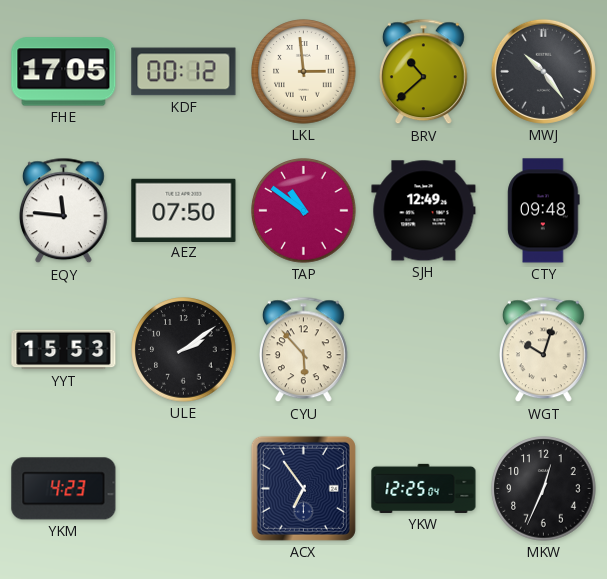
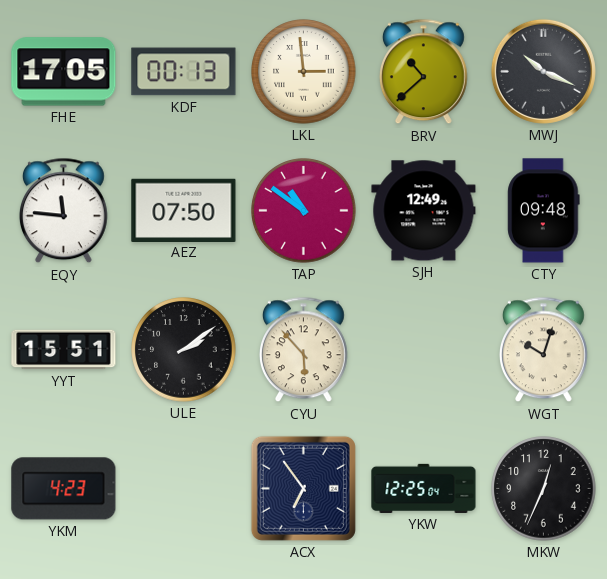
KDF: 00:12 -> 00:13 (184, 72)
MWJ: 10:24 -> 10:19 (543, 71)
YYT: 15:53 -> 15:51 (64, 350)
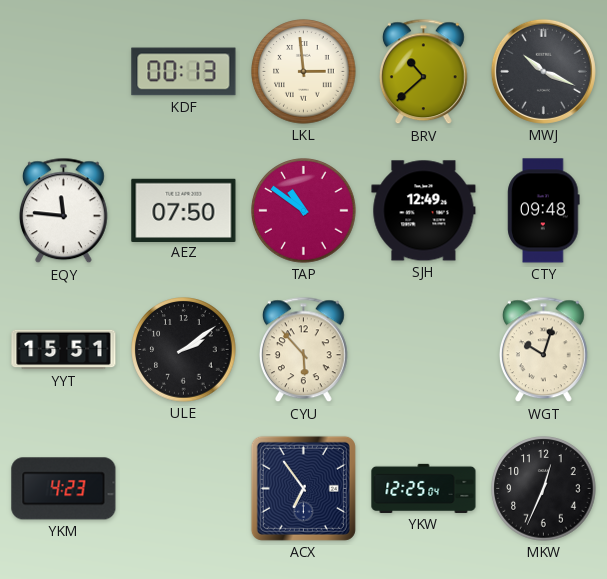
FHE: 17:05 -> none (64, 72)
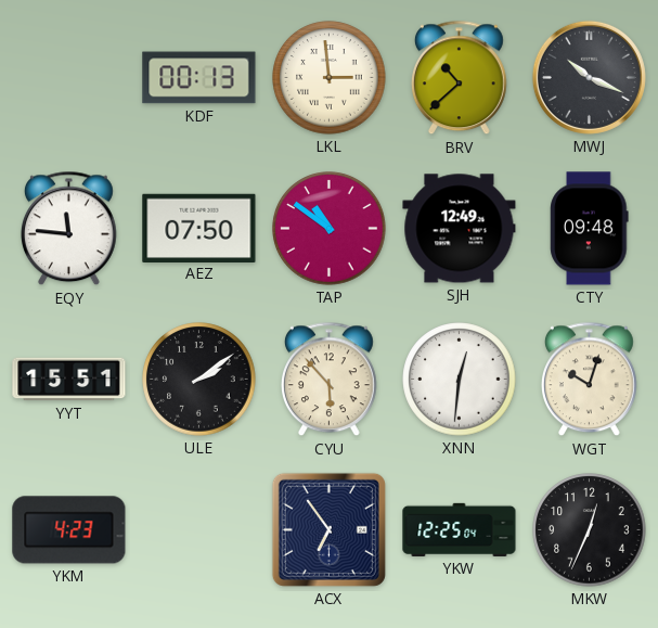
XNN: none -> 12:31 (460, 380)
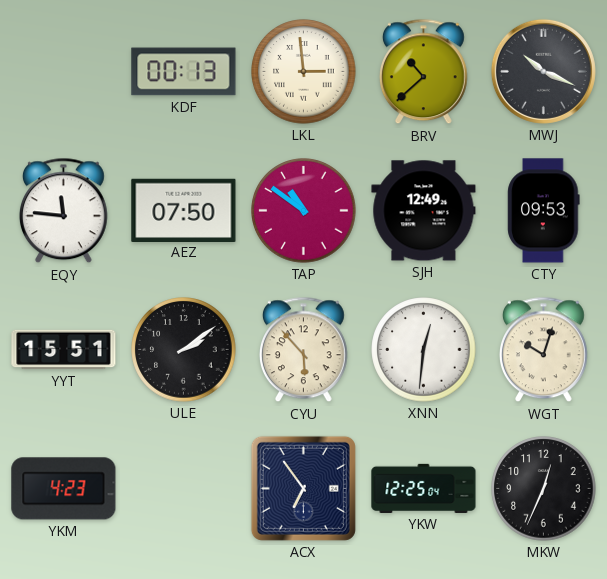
CTY: 09:48 -> 09:53 (544, 211)
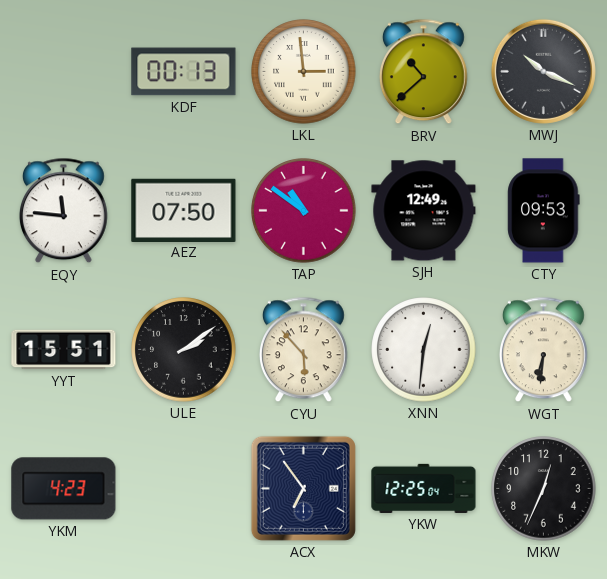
WGT: 10:03 -> 6:31 (543, 350)
